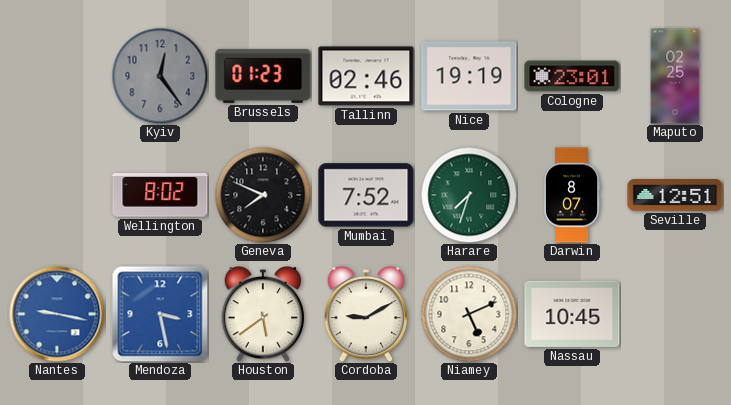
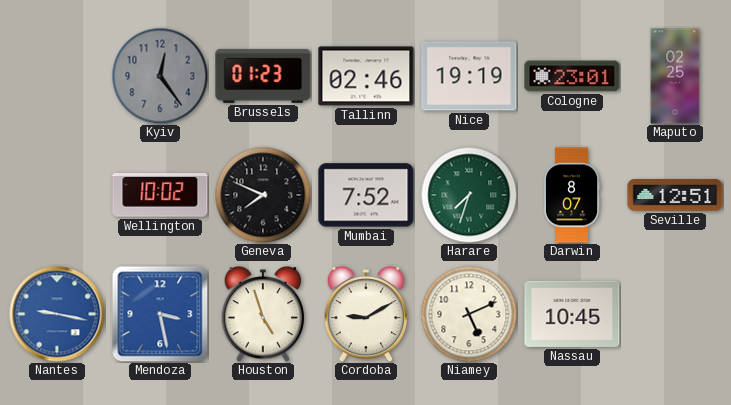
Wellington: 8:02 -> 10:02 (160, 195)
Houston: 5:39 -> 4:57 (263, 314)
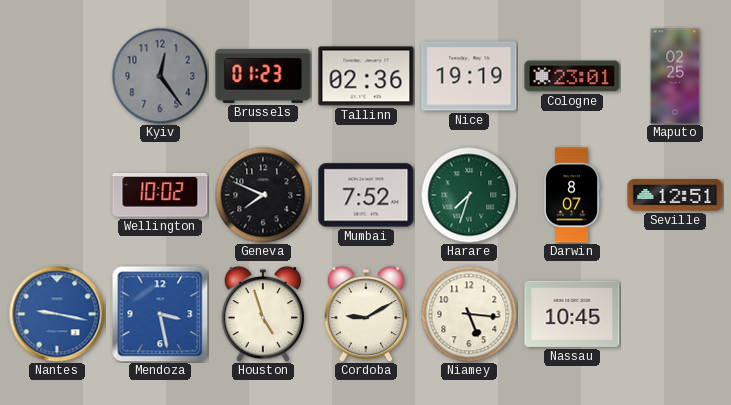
Tallinn: 02:46 -> 02:36 (366, 76)
Niamey: 5:11 -> 5:16 (469, 314)
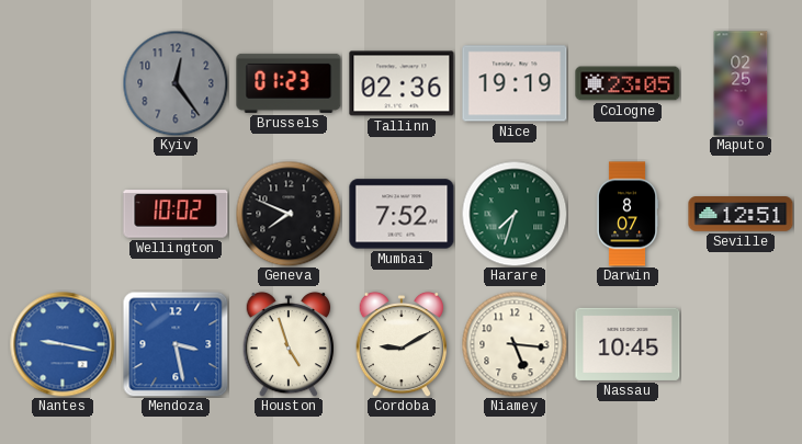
Cologne: 23:01 -> 23:05 (628, 83)
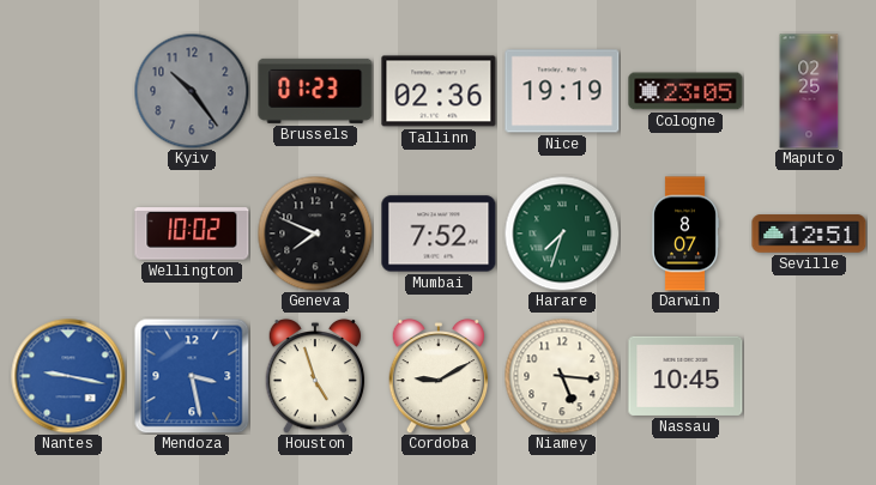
Kyiv: 12:24 -> 10:24 (192, 91)
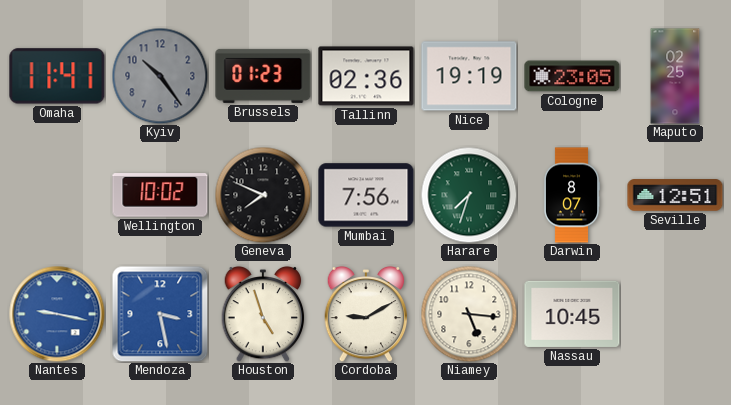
Omaha: none -> 11:41 (57, 76)
Mumbai: 7:52 -> 7:56 (366, 195)
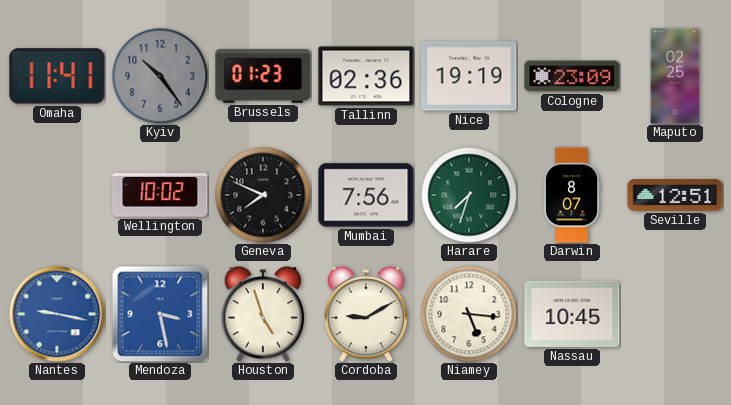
Cologne: 23:05 -> 23:09 (572, 76)
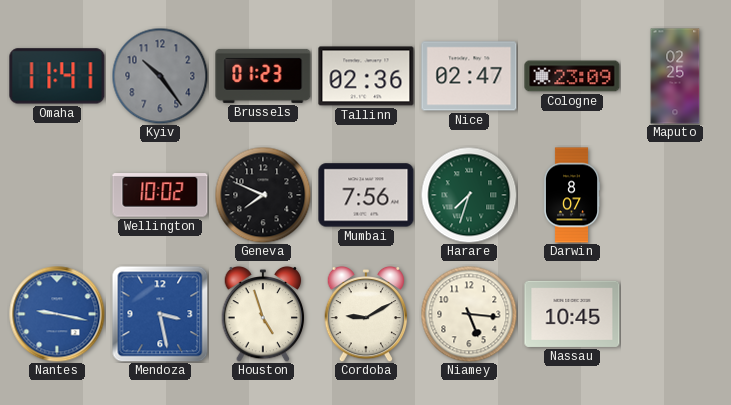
Nice: 19:19 -> 02:47 (469, 76)
Seville: 12:51 -> none (675, 195)
